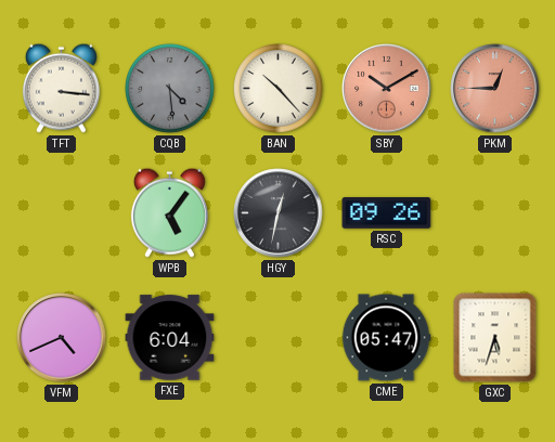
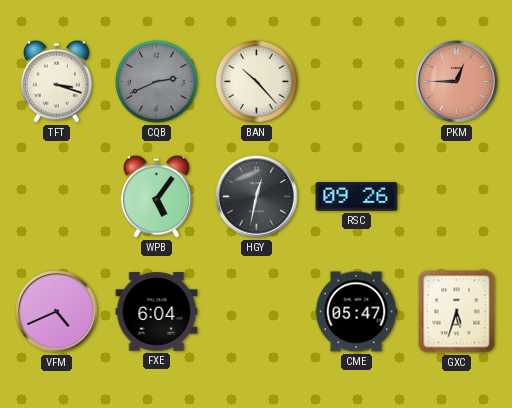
TFT: 3:16 -> 3:18 (56, 81)
CQB: 4:29 -> 2:41 (157, 82)
SBY: 10:10 -> none (387, 89)
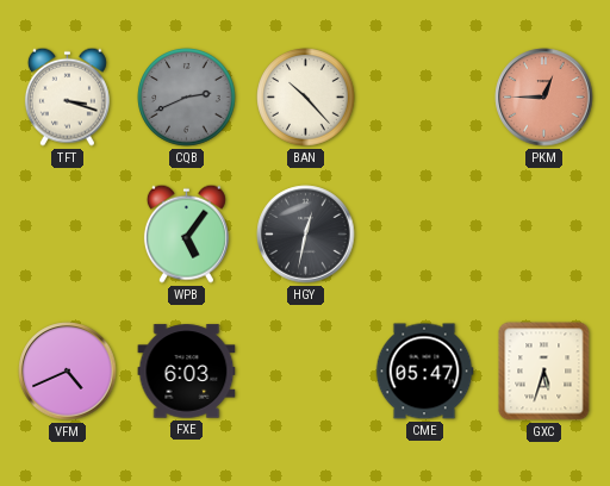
RSC: 09:26 -> none (357, 197)
FXE: 6:04 -> 6:03 (187, 372)
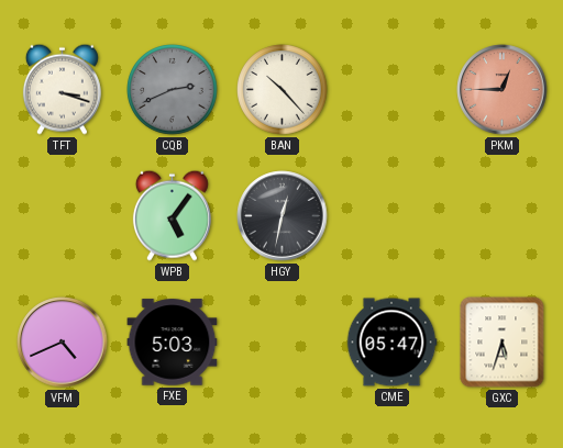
FXE: 6:03 -> 5:03 (173, 343)
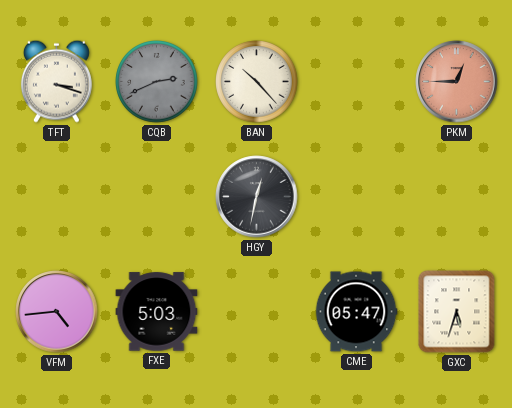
WPB: 5:06 -> none (172, 215)
VFM: 4:41 -> 4:44 (57, 312)
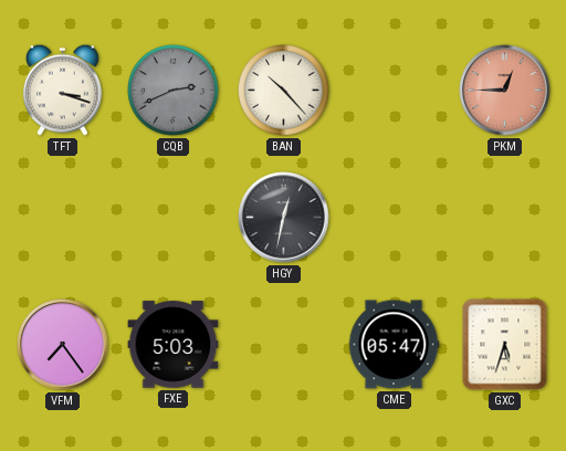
VFM: 4:44 -> 7:24 (63, 345)
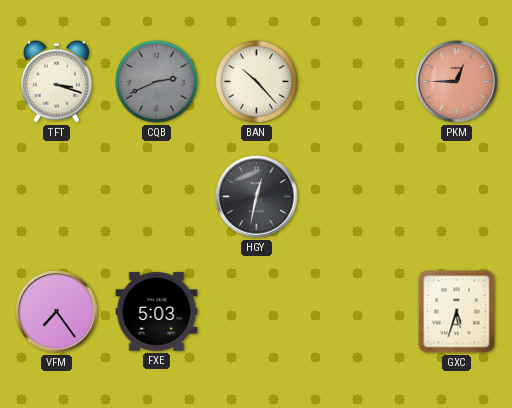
CME: 05:47 -> none (394, 345)
